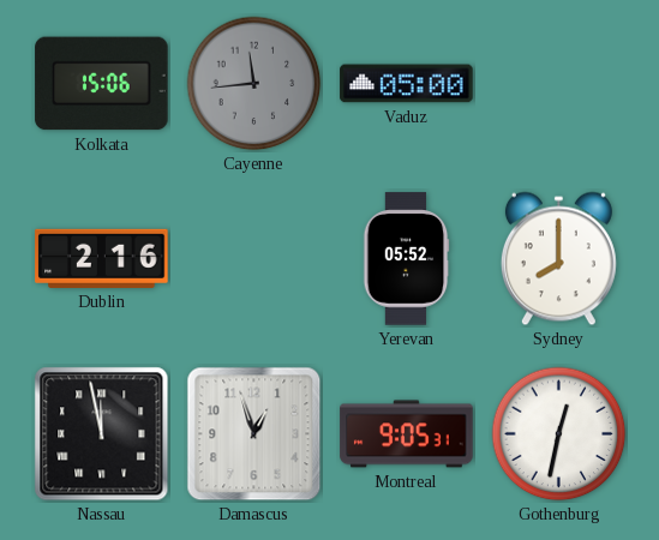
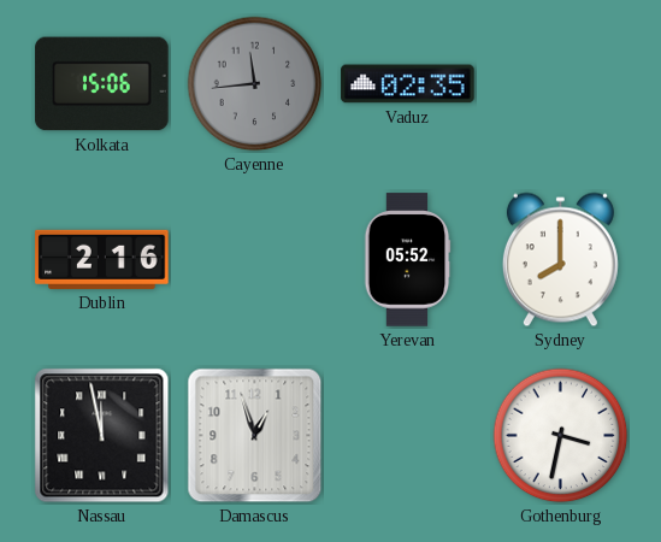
Vaduz: 05:00 -> 02:35 (408, 84)
Montreal: 9:05 -> none (407, 434)
Gothenburg: 12:32 -> 3:32 (561, 436)
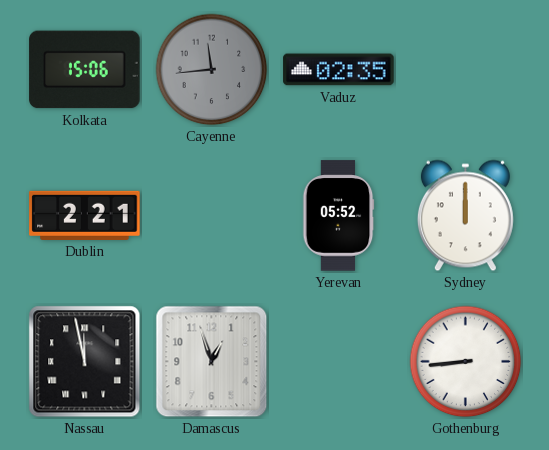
Dublin: 2:16 -> 2:21 (85, 215)
Sydney: 8:00 -> 12:00 (465, 216)
Gothenburg: 3:32 -> 8:44 (466, 362)
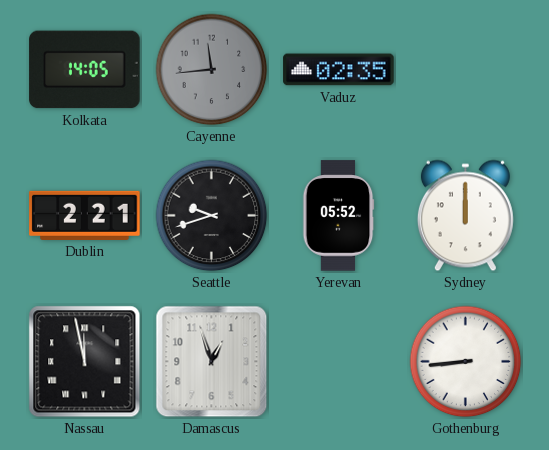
Kolkata: 15:06 -> 14:05 (85, 70)
Seattle: none -> 9:42 (212, 216)
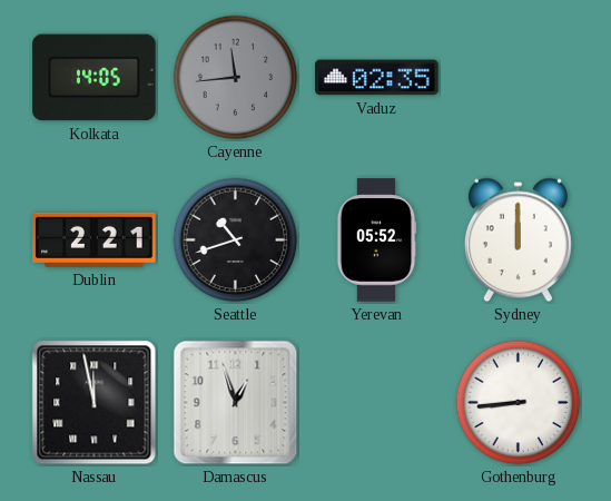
Seattle: 9:42 -> 10:42 (236, 240)
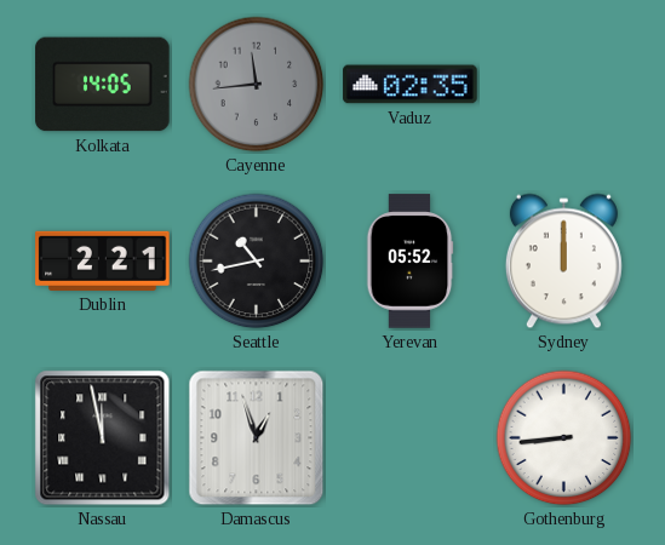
Seattle: 10:42 -> 10:43 (257, 262)
